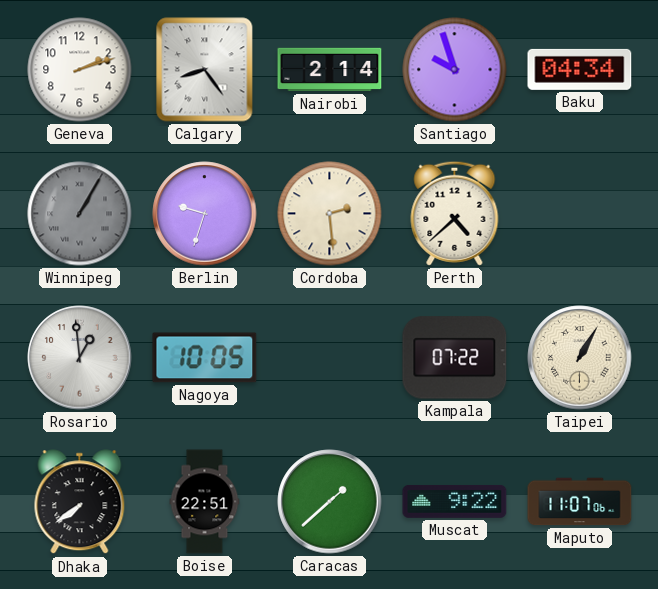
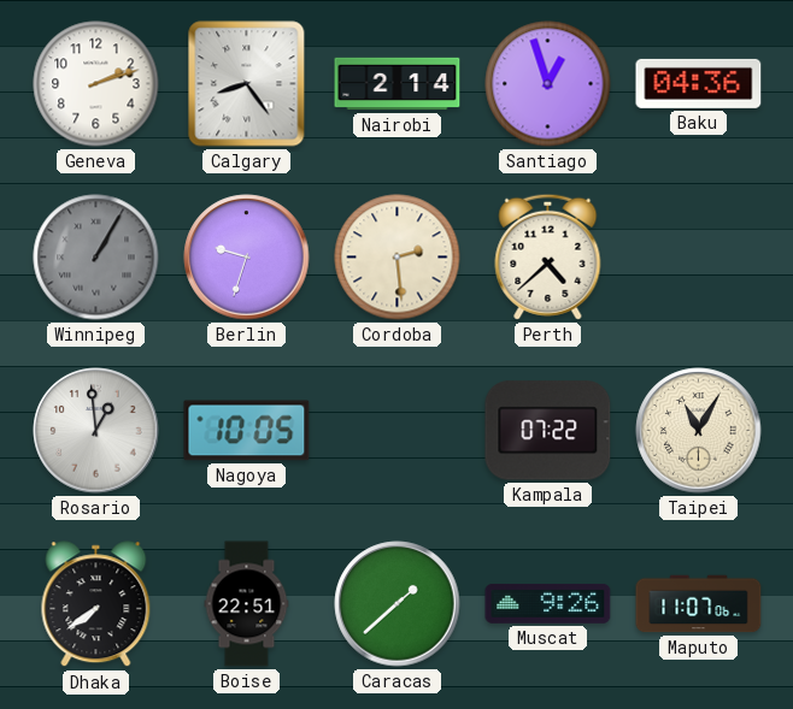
Santiago: 9:57 -> 12:57 (548, 84)
Baku: 04:34 -> 04:36 (699, 83)
Taipei: 1:05 -> 11:05 (699, 431)
Muscat: 9:22 -> 9:26 (548, 603)
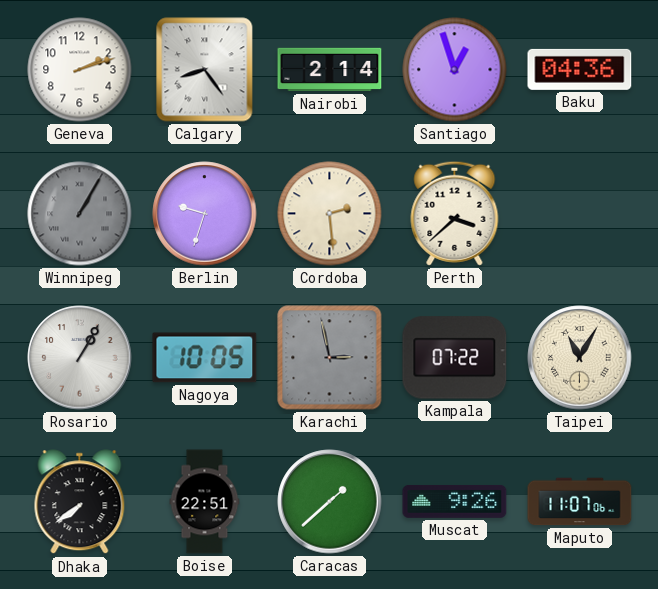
Perth: 4:38 -> 3:38 (455, 213)
Rosario: 12:59 -> 1:05 (80, 358)
Karachi: none -> 2:58 (330, 358)
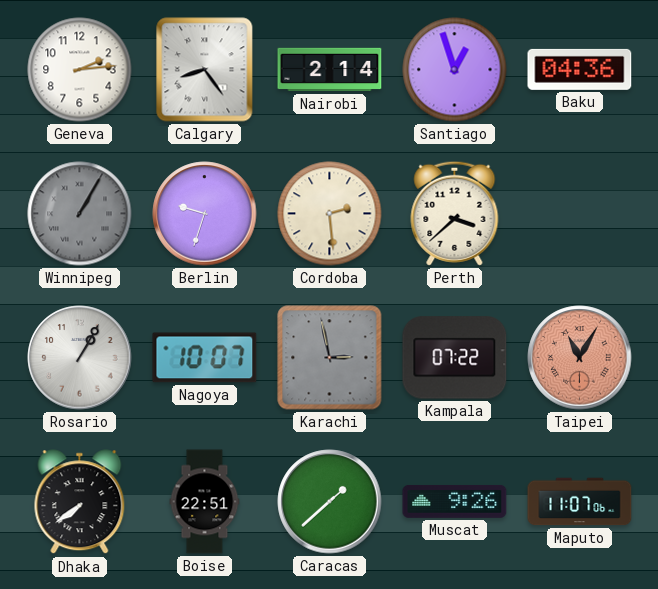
Geneva: 2:12 -> 2:14 (80, 70)
Nagoya: 10:05 -> 10:07 (205, 358)
Taipei dial: cream -> salmon (580, 358)
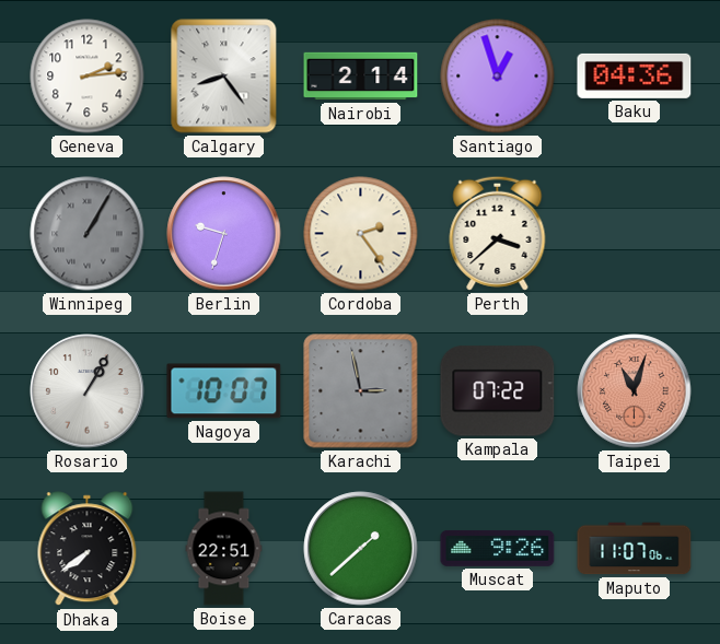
Cordoba: 2:29 -> 2:24 (361, 234)
Taipei: 11:05 -> 11:03 (635, 391)
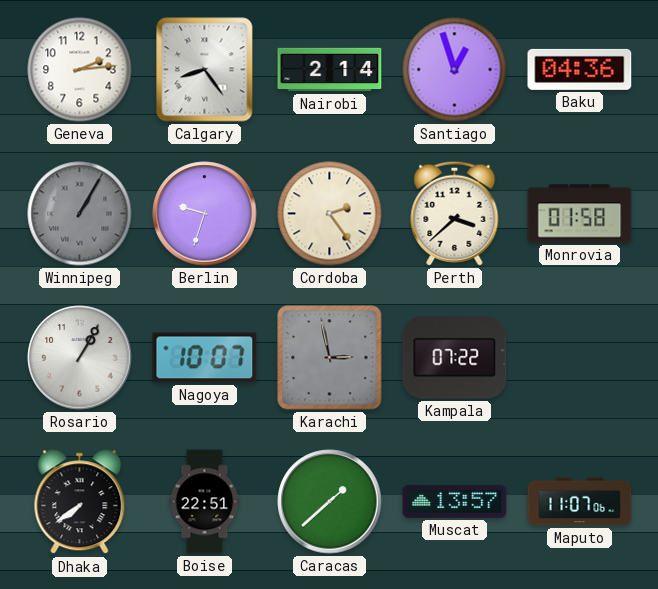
Monrovia: none -> 01:58 (580, 214)
Taipei: 11:03 -> none (635, 391)
Muscat: 9:26 -> 13:57 (455, 501)
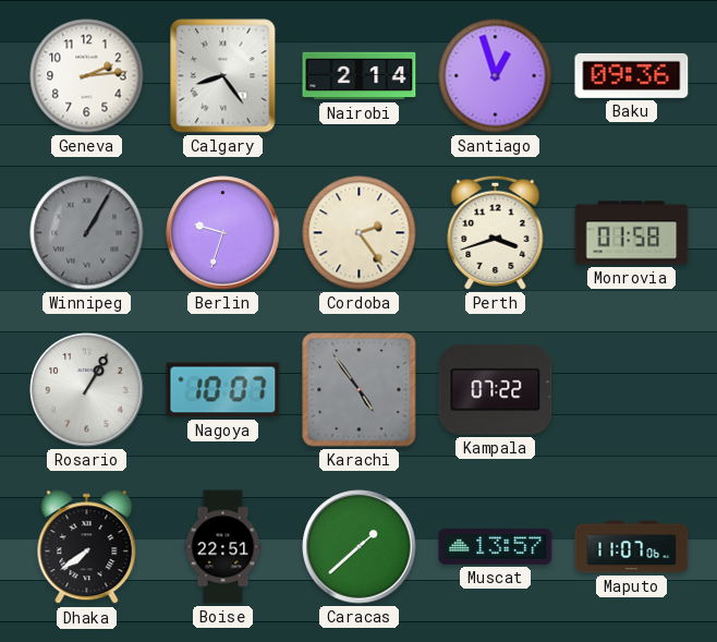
Baku: 04:36 -> 09:36 (632, 75)
Perth: 3:38 -> 3:42 (496, 232)
Karachi: 2:58 -> 4:54 (360, 390)
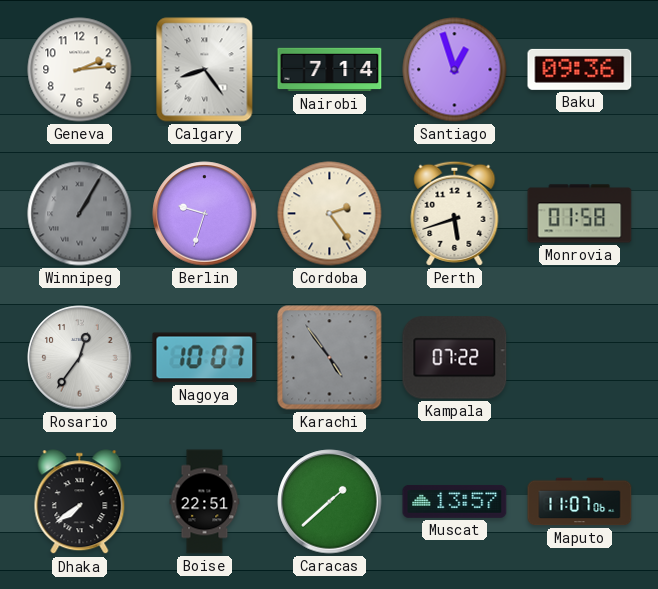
Nairobi: 2:14 -> 7:14 (330, 70)
Perth: 3:42 -> 5:42 (455, 213)
Rosario: 1:05 -> 12:36 (80, 358)
